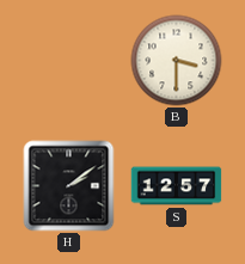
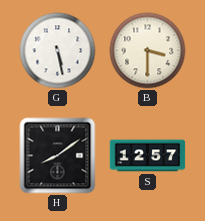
G: none -> 5:28 (58, 51)
H: 2:09 -> 8:09 (58, 156)
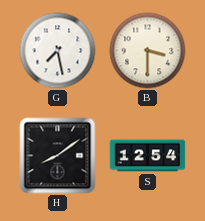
G: 5:28 -> 7:28 (58, 51)
S: 12:57 -> 12:54 (148, 156)
